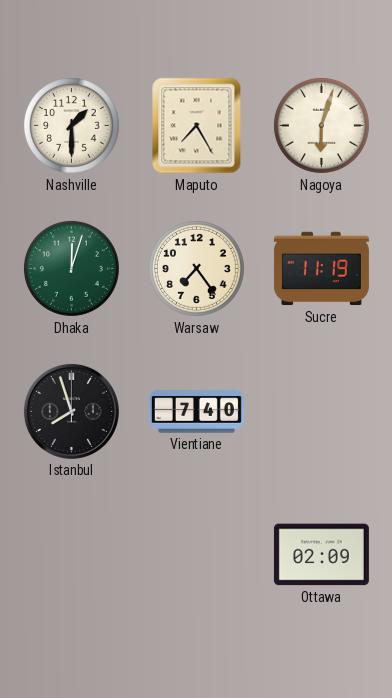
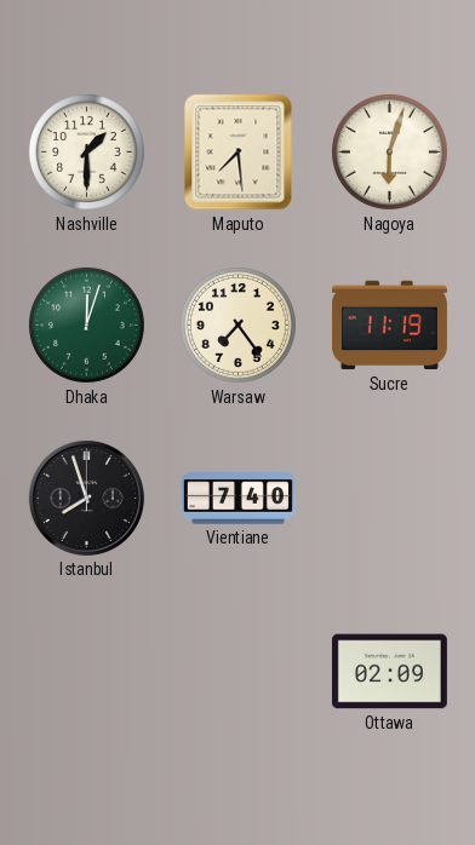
Maputo: 7:25 -> 7:29 (239, 153)
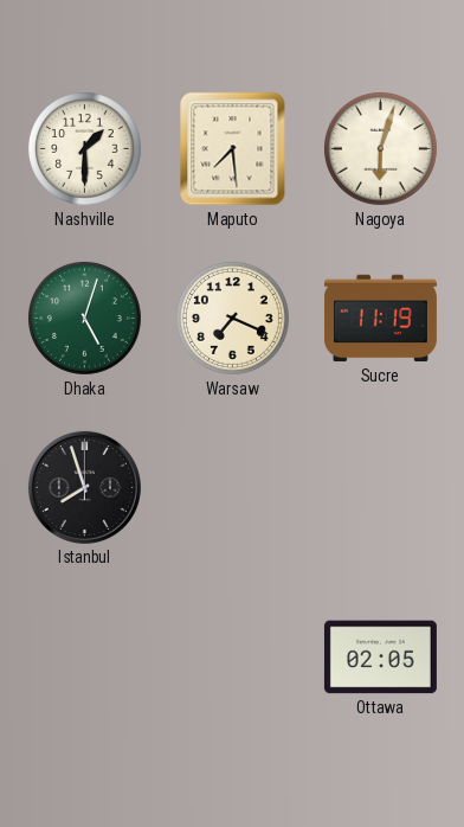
Dhaka: 12:03 -> 5:03 (84, 318)
Warsaw: 7:24 -> 7:19 (232, 318)
Vientiane: 7:40 -> none (237, 499)
Ottawa: 02:09 -> 02:05 (380, 658)
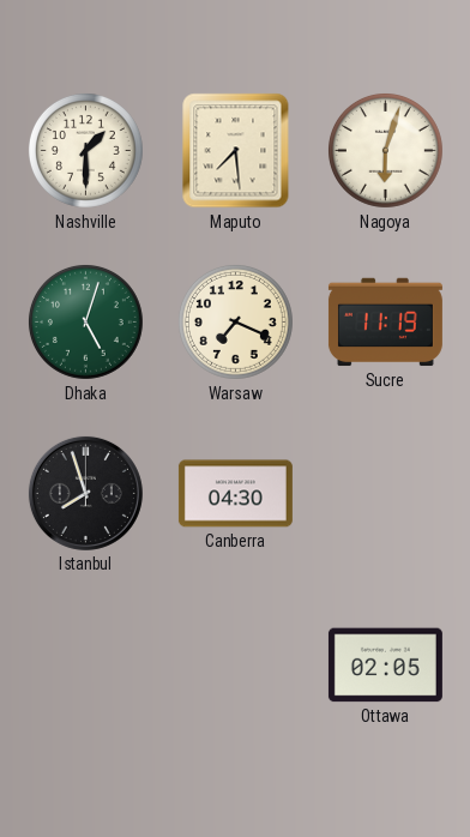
Canberra: none -> 04:30 (235, 494)
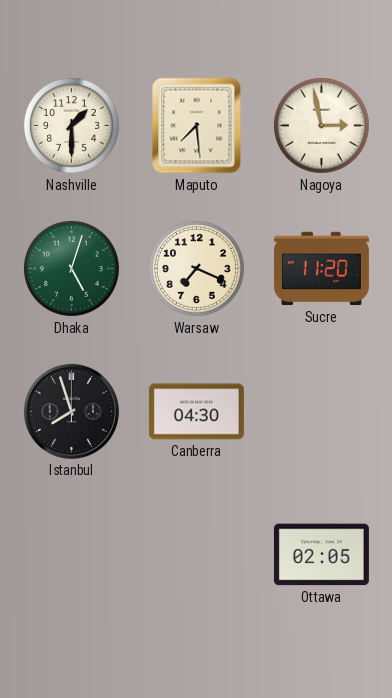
Nagoya: 6:03 -> 2:58 (321, 125)
Sucre: 11:19 -> 11:20 (321, 269)
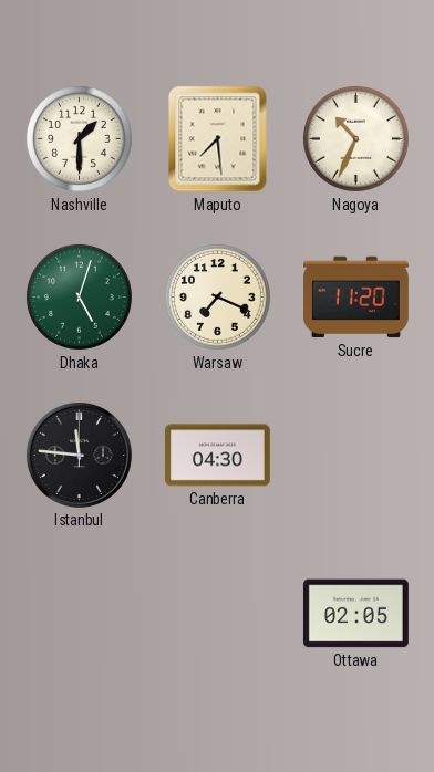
Nagoya: 2:58 -> 10:34 (355, 138)
Istanbul: 7:57 -> 11:46 (79, 455)
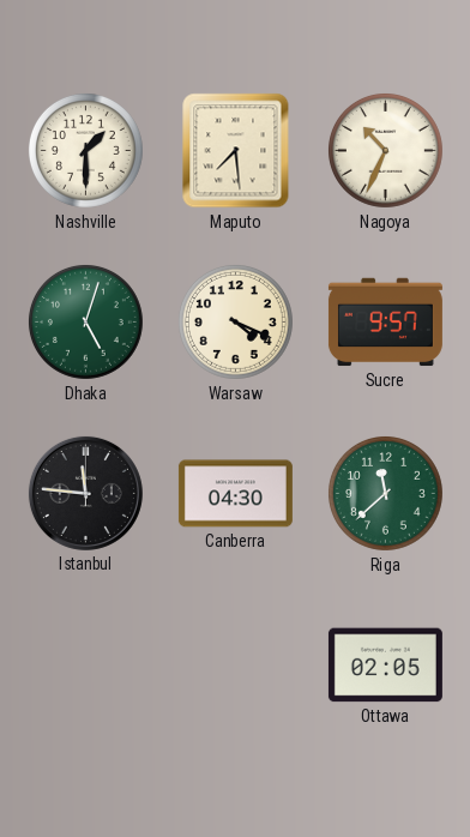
Warsaw: 7:19 -> 4:19 (235, 321)
Sucre: 11:20 -> 9:57 (385, 323)
Riga: none -> 11:38 (385, 493)
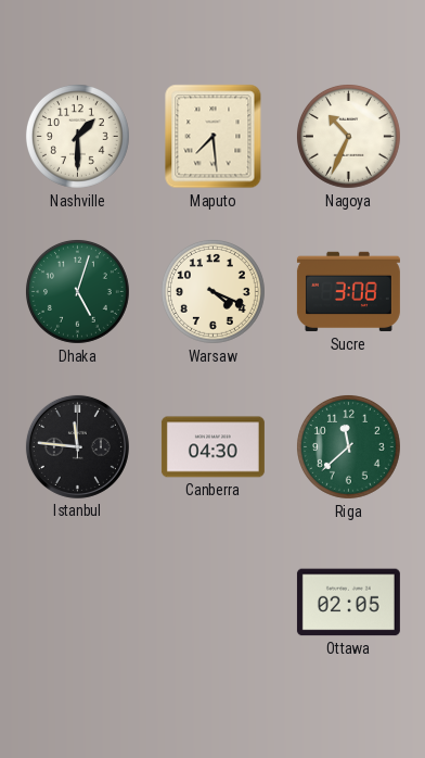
Sucre: 9:57 -> 3:08 (348, 292)
